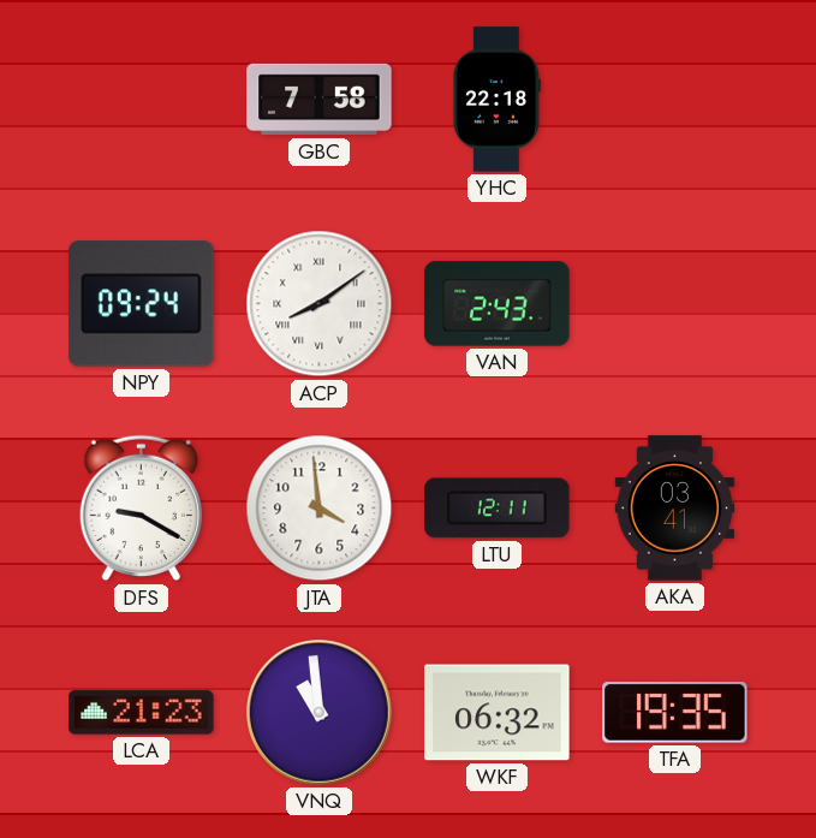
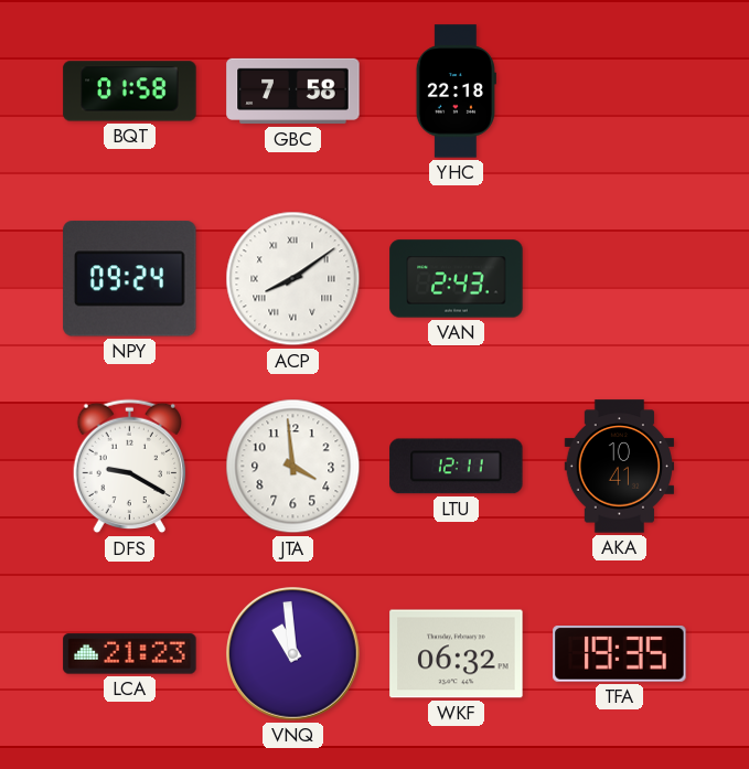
BQT: none -> 01:58 (130, 92)
AKA: 03:41 -> 10:41 (620, 467)
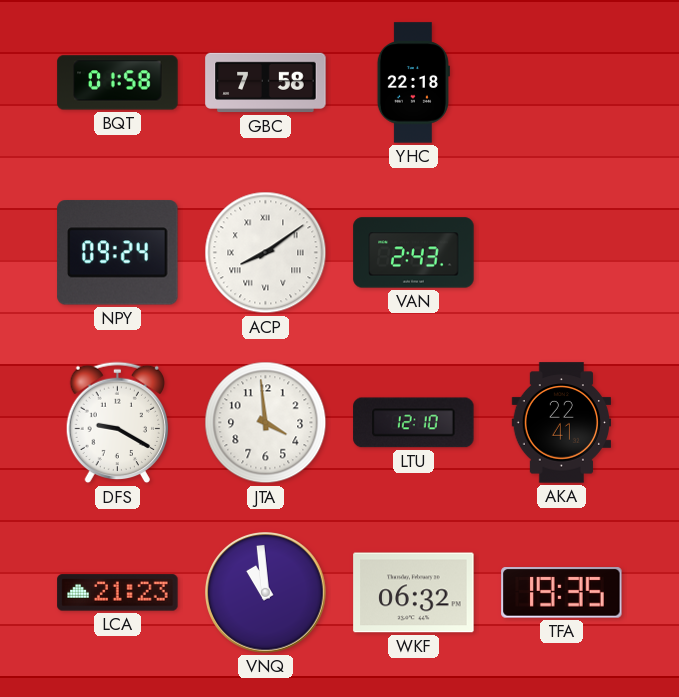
LTU: 12:11 -> 12:10 (414, 423)
AKA: 10:41 -> 22:41 (562, 423)
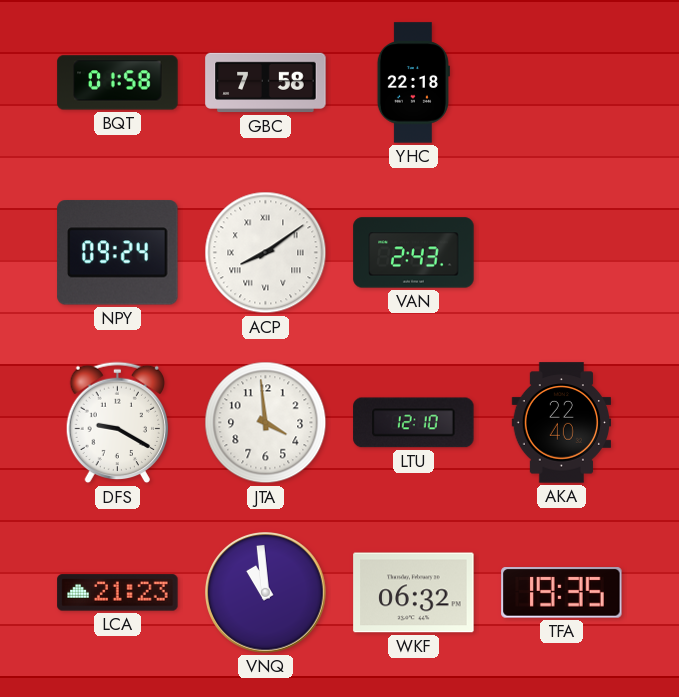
AKA: 22:41 -> 22:40 (562, 423)
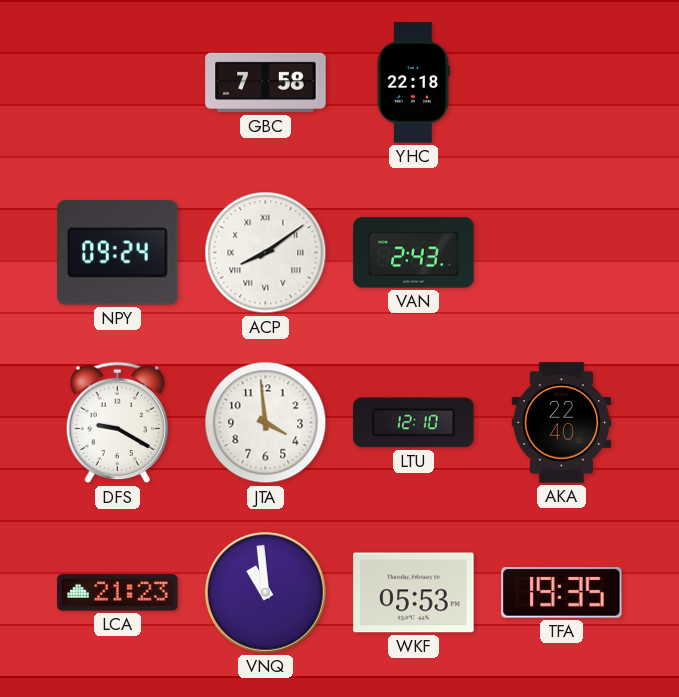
BQT: 01:58 -> none (118, 83)
WKF: 06:32 -> 05:53 (414, 593)
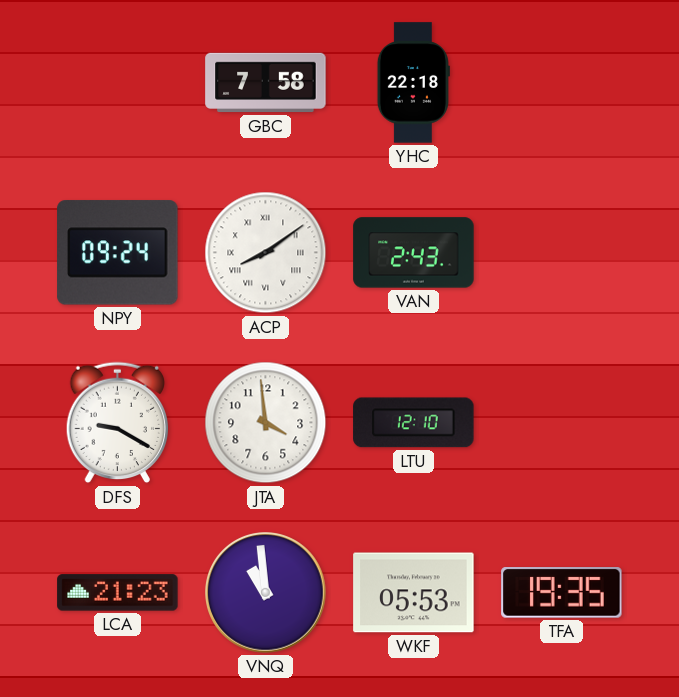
AKA: 22:40 -> none (562, 423)
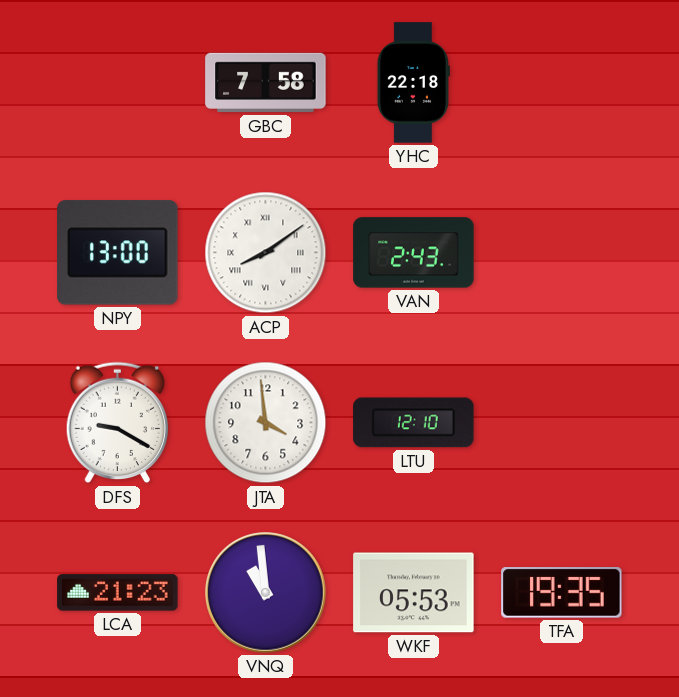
NPY: 09:24 -> 13:00 (118, 253)
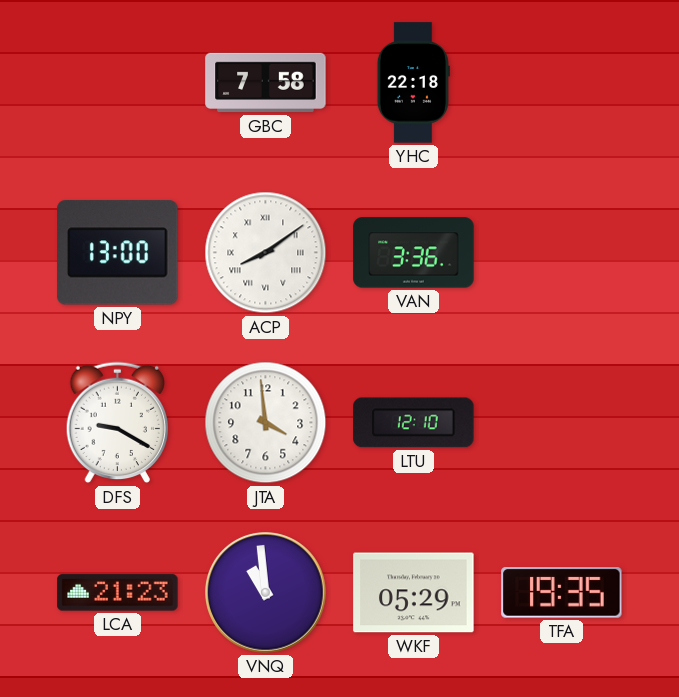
VAN: 2:43 -> 3:36 (414, 253)
WKF: 05:53 -> 05:29 (414, 593)
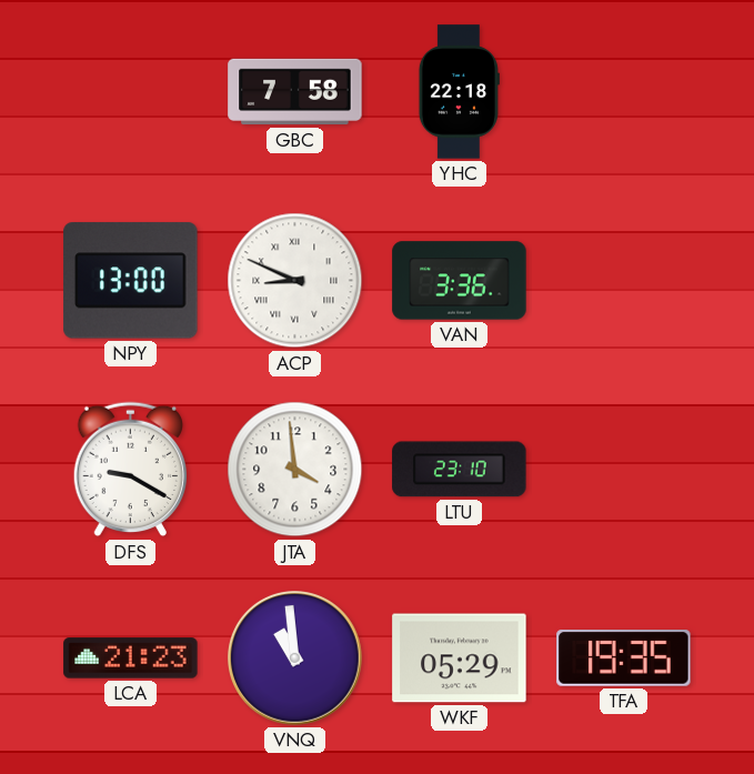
ACP: 8:09 -> 8:49 (295, 281)
LTU: 12:10 -> 23:10 (460, 470)
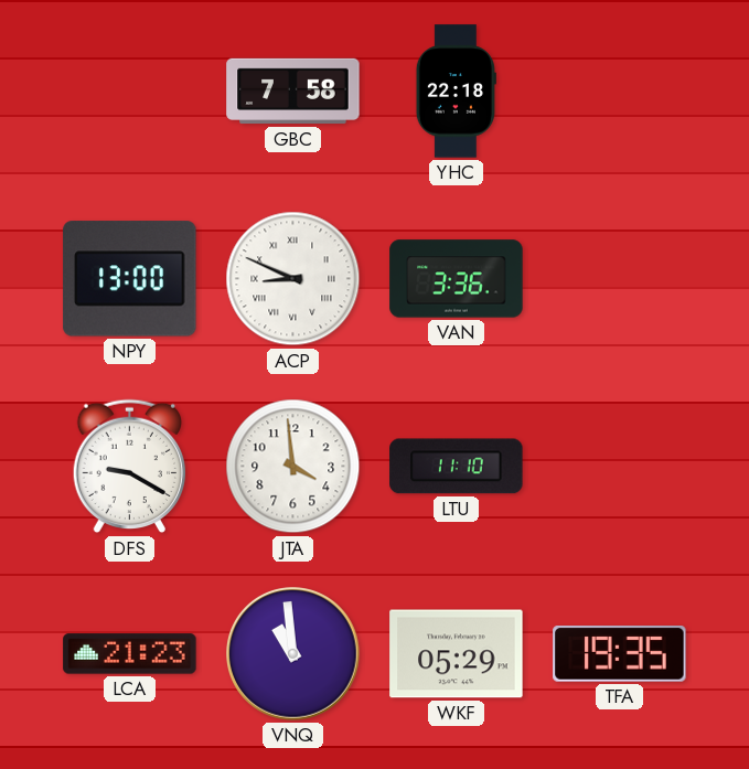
LTU: 23:10 -> 11:10 (457, 467)
